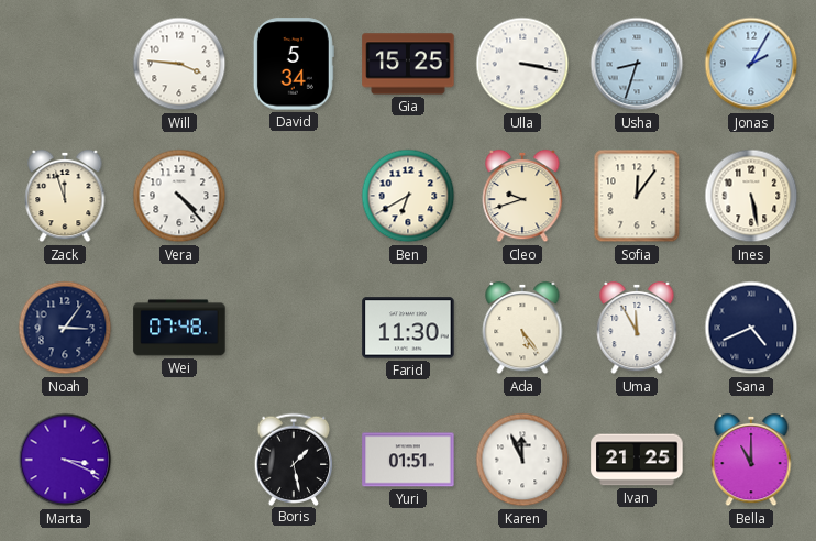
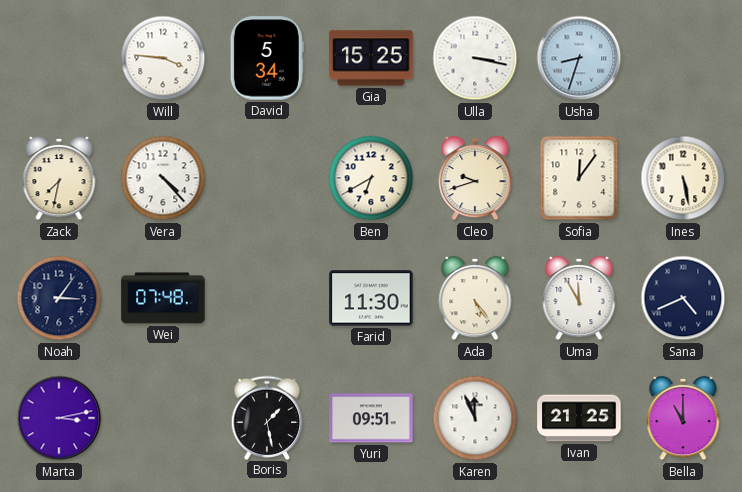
Jonas: 2:05 -> none (751, 64)
Zack: 11:57 -> 7:32 (59, 178)
Marta: 3:19 -> 3:13 (59, 418)
Yuri: 01:51 -> 09:51 (371, 418)
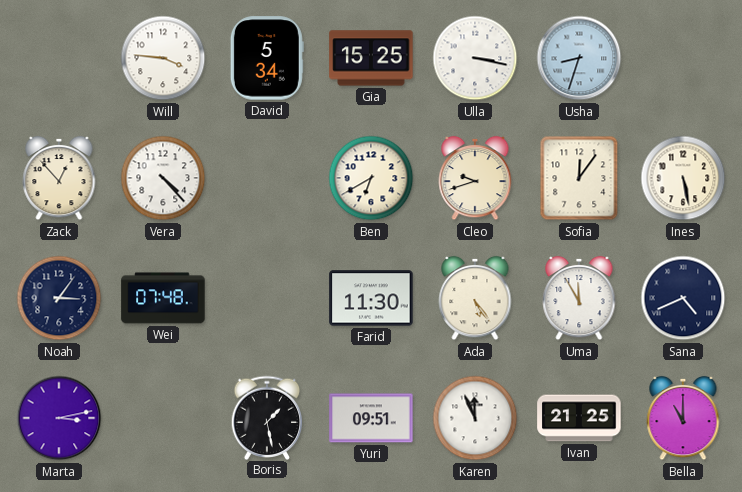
Zack: 7:32 -> 12:53 (59, 178)
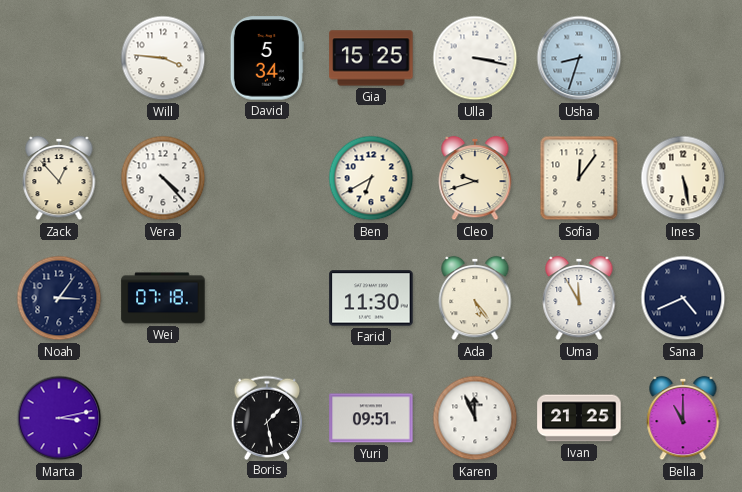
Wei: 07:48 -> 07:18 (163, 298)
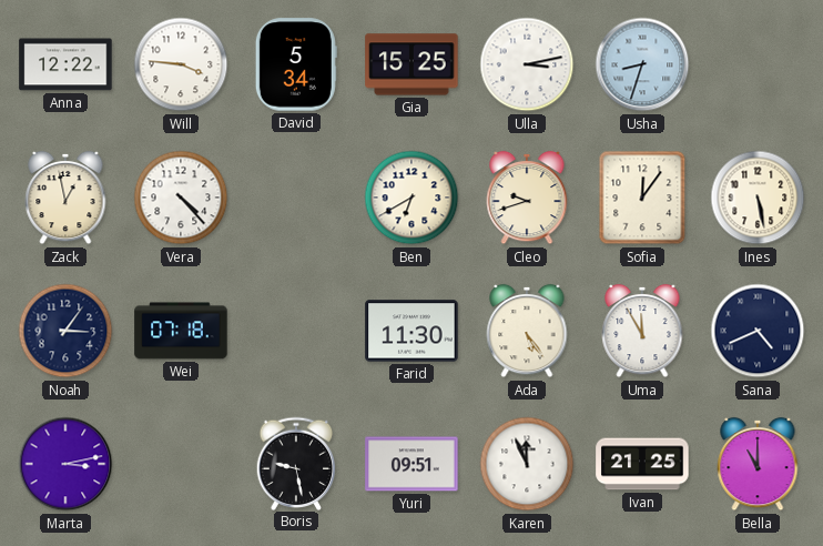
Anna: none -> 12:22 (65, 64)
Ulla: 3:17 -> 3:13 (527, 64)
Zack: 12:53 -> 12:58 (65, 198)
Boris: 1:28 -> 9:28 (296, 463)
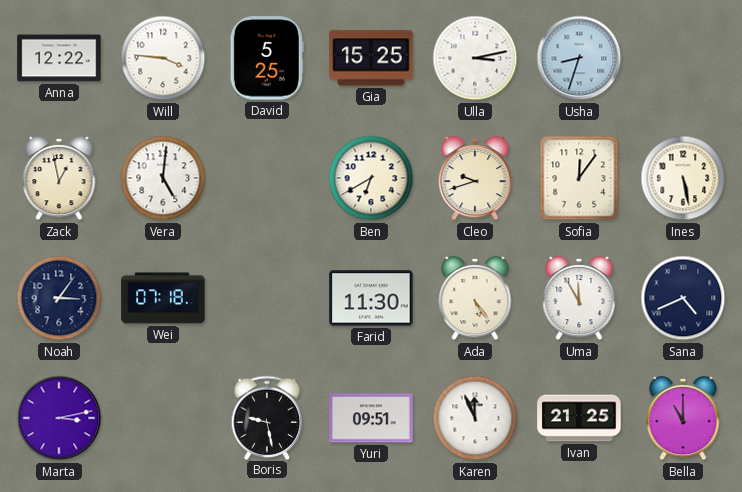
David: 5:34 -> 5:25 (267, 58)
Vera: 4:23 -> 5:01 (163, 178)
